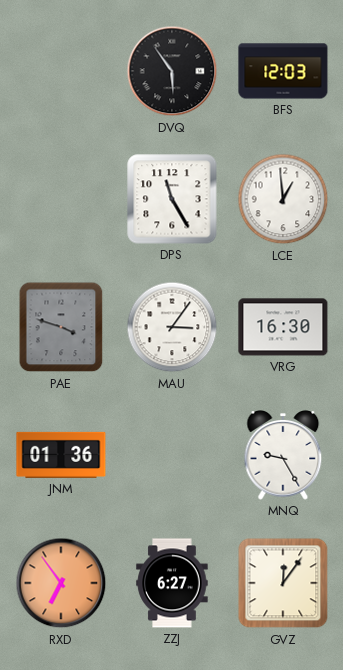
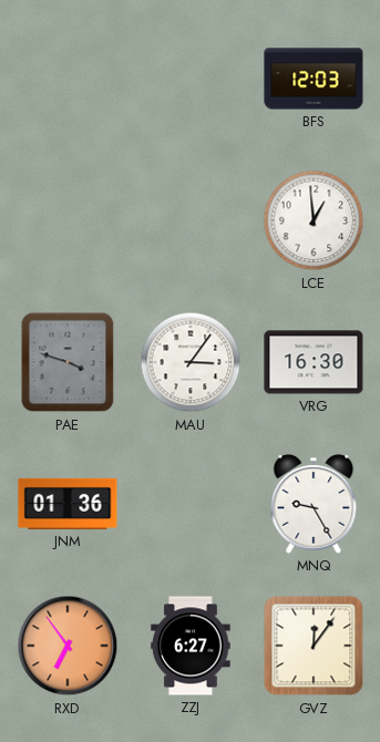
DVQ: 5:54 -> none (172, 71)
DPS: 11:25 -> none (172, 199)
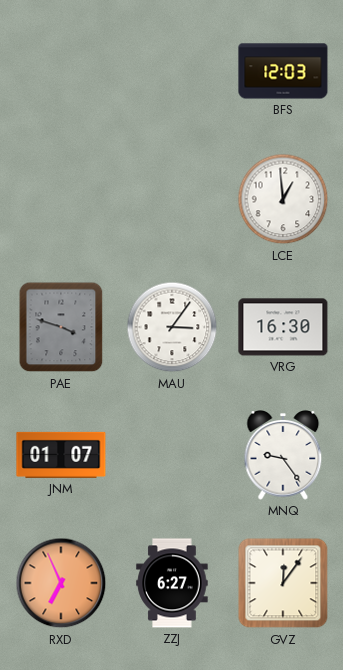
JNM: 01:36 -> 01:07 (61, 455)
MNQ: 9:25 -> 9:24 (283, 456)
RXD: 6:54 -> 6:56 (61, 583)
